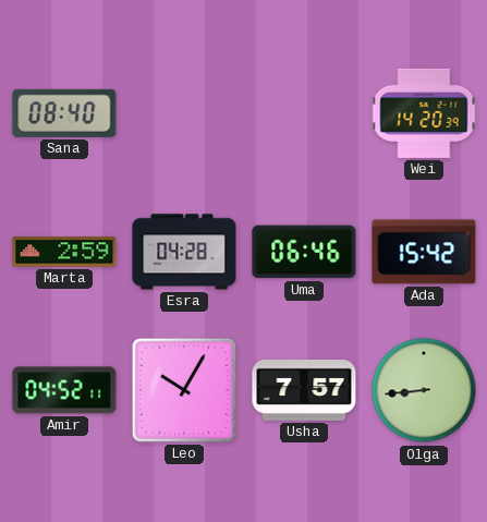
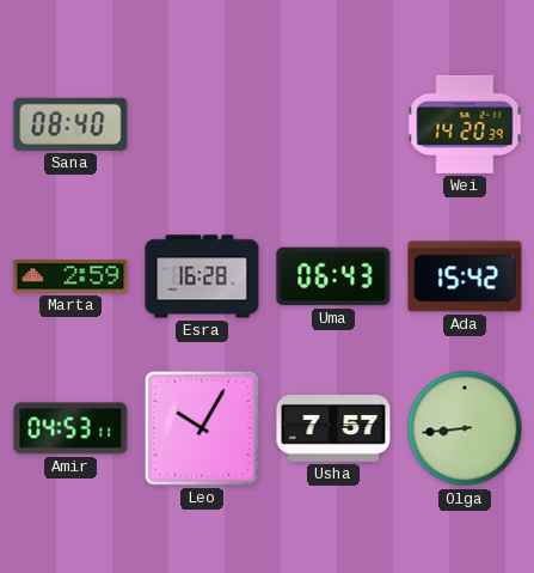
Esra: 04:28 -> 16:28 (202, 276)
Uma: 06:46 -> 06:43 (333, 276)
Amir: 04:52 -> 04:53 (70, 428)
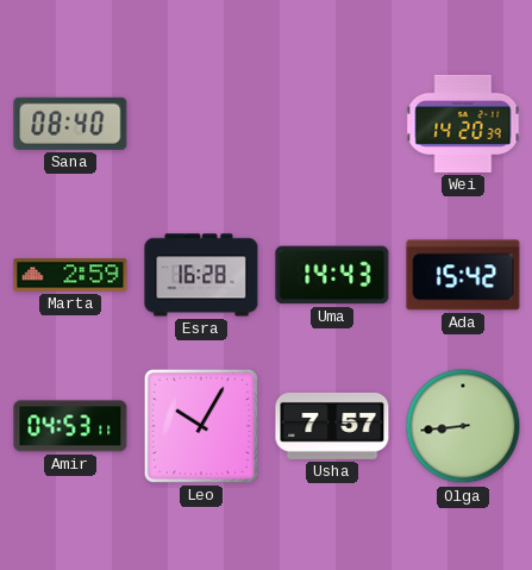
Uma: 06:43 -> 14:43 (332, 275)
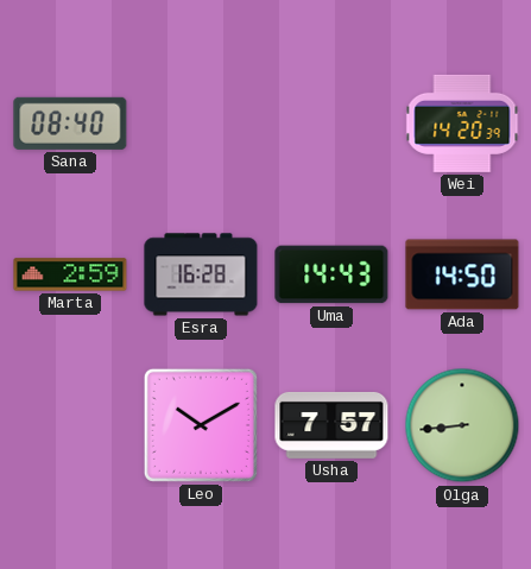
Ada: 15:42 -> 14:50 (462, 274)
Amir: 04:53 -> none (70, 426)
Leo: 10:05 -> 10:10 (201, 425)
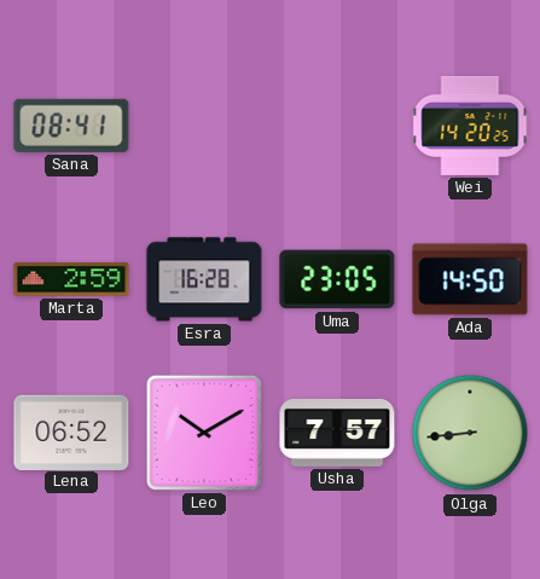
Sana: 08:40 -> 08:41 (71, 126)
Wei: 14:20:39 -> 14:20:25 (470, 126)
Uma: 14:43 -> 23:05 (337, 279)
Lena: none -> 06:52 (71, 432)
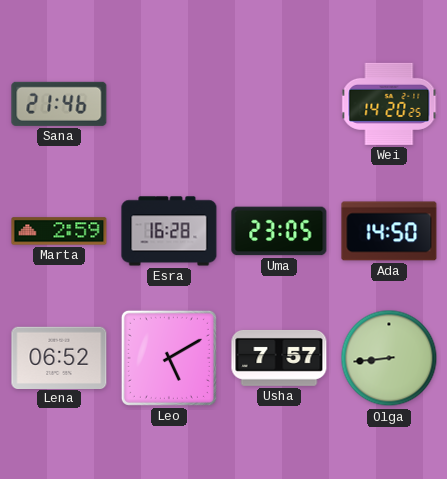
Sana: 08:41 -> 21:46 (59, 104)
Leo: 10:10 -> 5:10 (169, 358)
